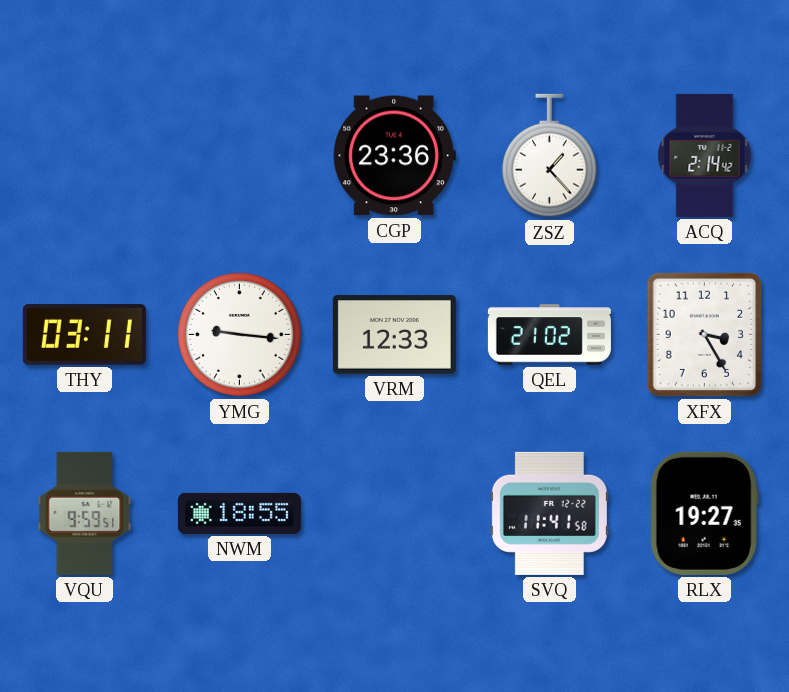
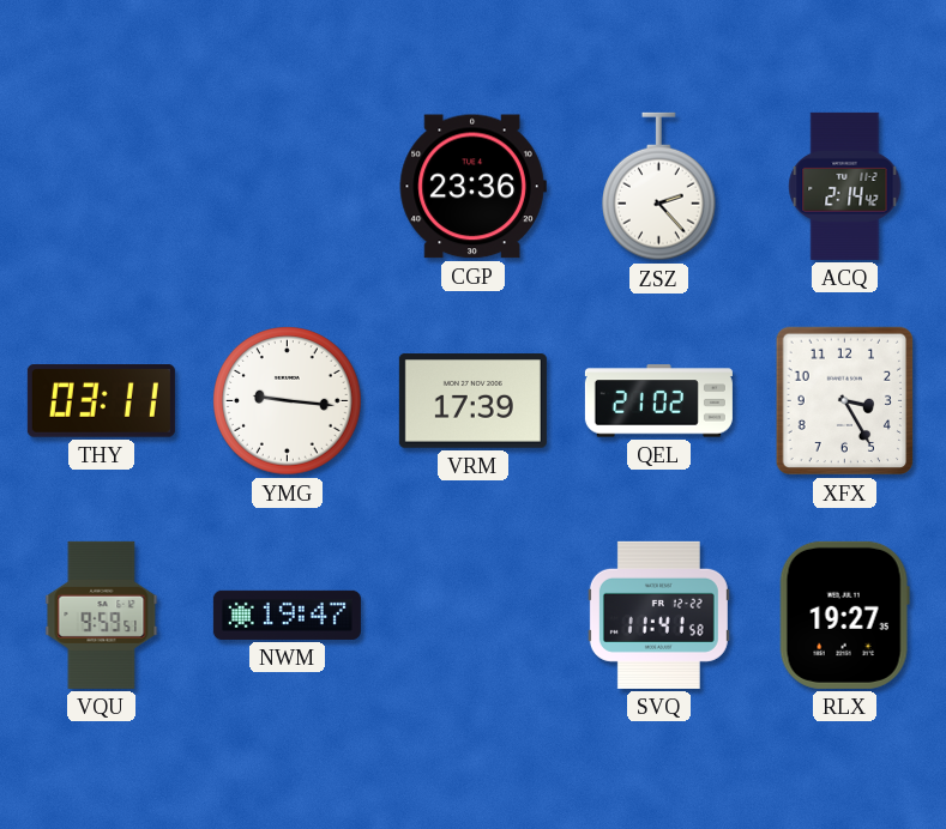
ZSZ: 1:23 -> 2:23 (659, 187)
VRM: 12:33 -> 17:39 (472, 401)
NWM: 18:55 -> 19:47 (287, 615)
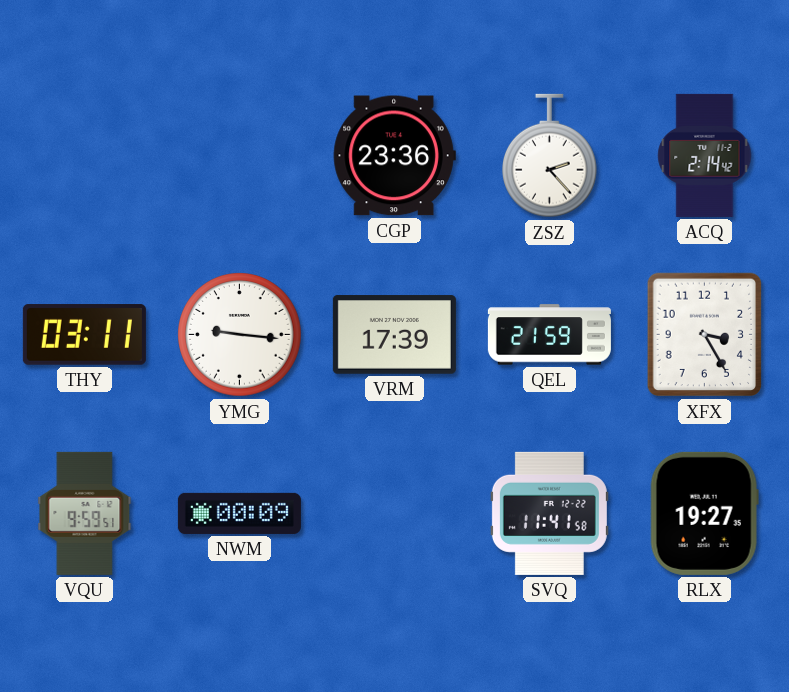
QEL: 21:02 -> 21:59 (549, 335)
NWM: 19:47 -> 00:09 (239, 513)
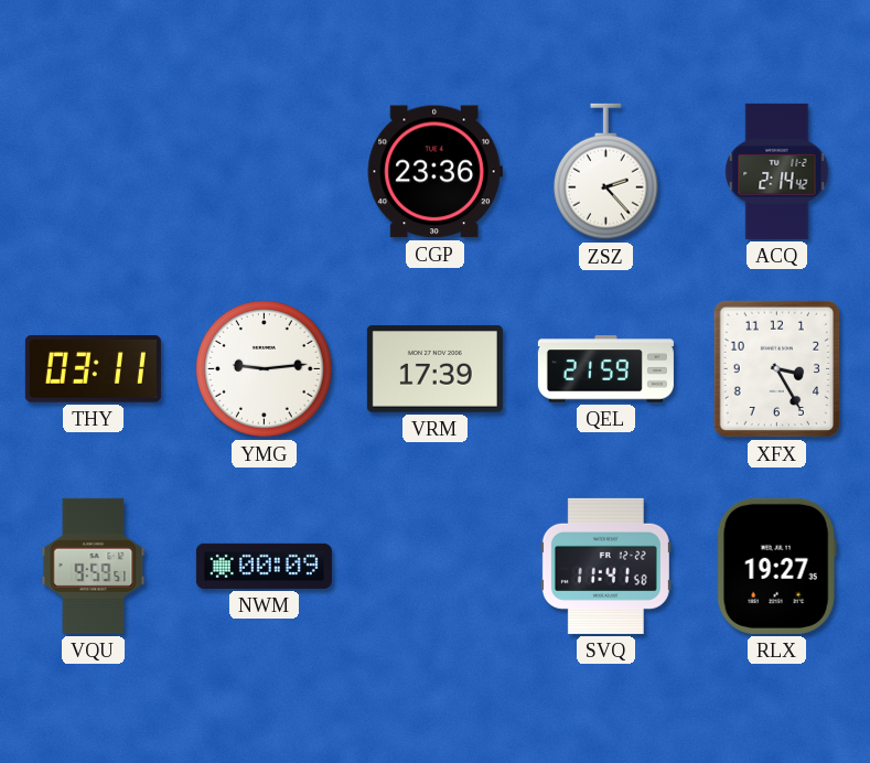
YMG: 9:16 -> 9:14 (265, 369)
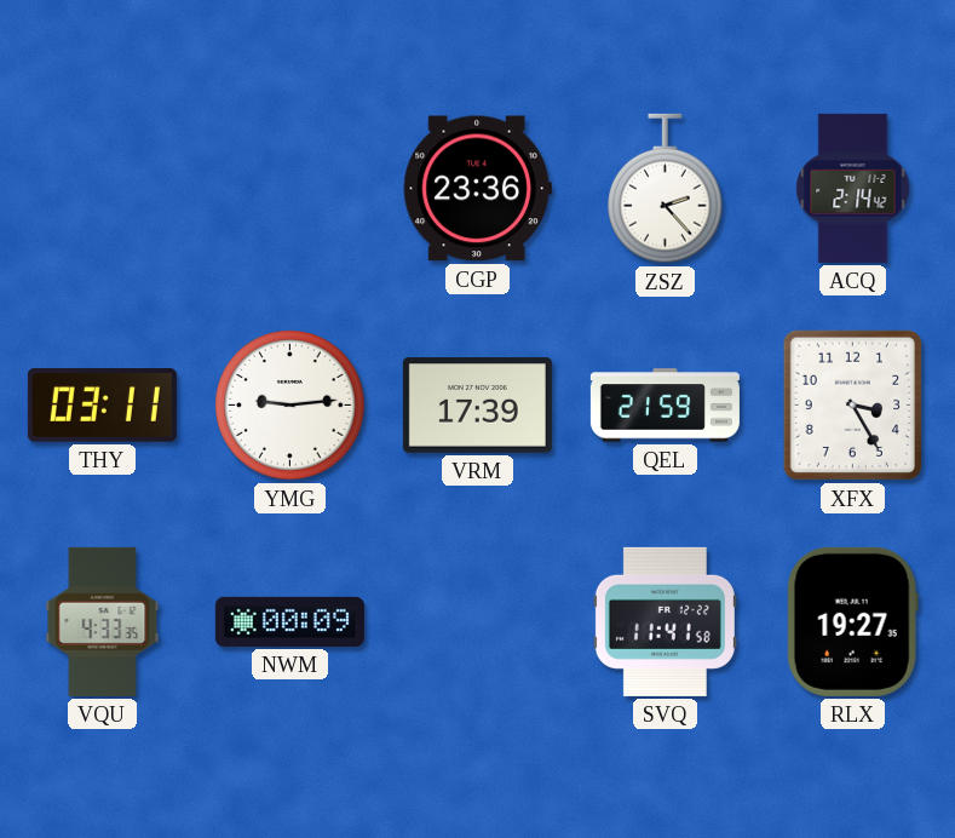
VQU: 9:59 -> 4:33 (103, 621)
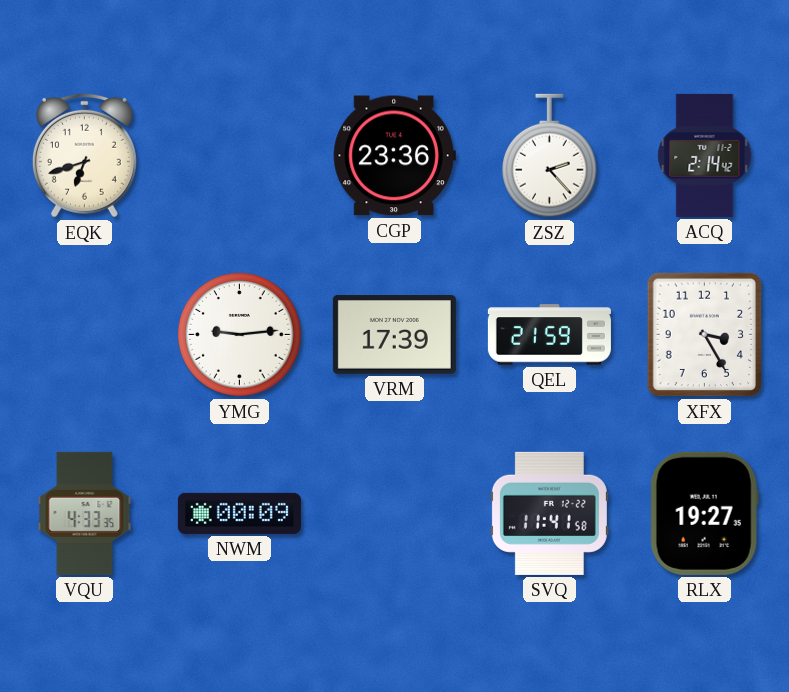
EQK: none -> 6:42 (84, 155)
THY: 03:11 -> none (102, 406)
